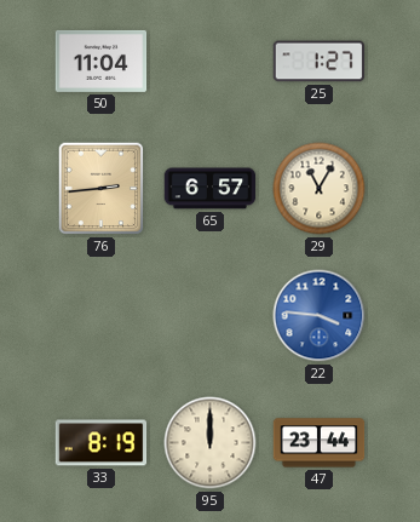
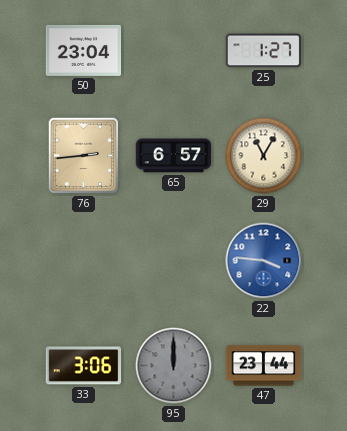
50: 11:04 -> 23:04 (84, 50)
33: 8:19 -> 3:06 (84, 366)
95 dial: cream -> grey (174, 366)
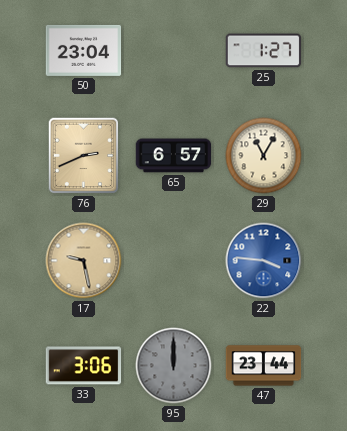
76: 2:44 -> 2:41 (84, 156)
17: none -> 9:28 (84, 261)
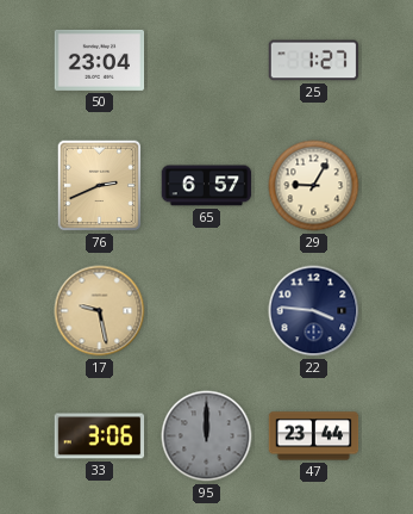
29: 11:05 -> 9:05 (314, 186)
22 dial: blue -> navy (314, 311)
